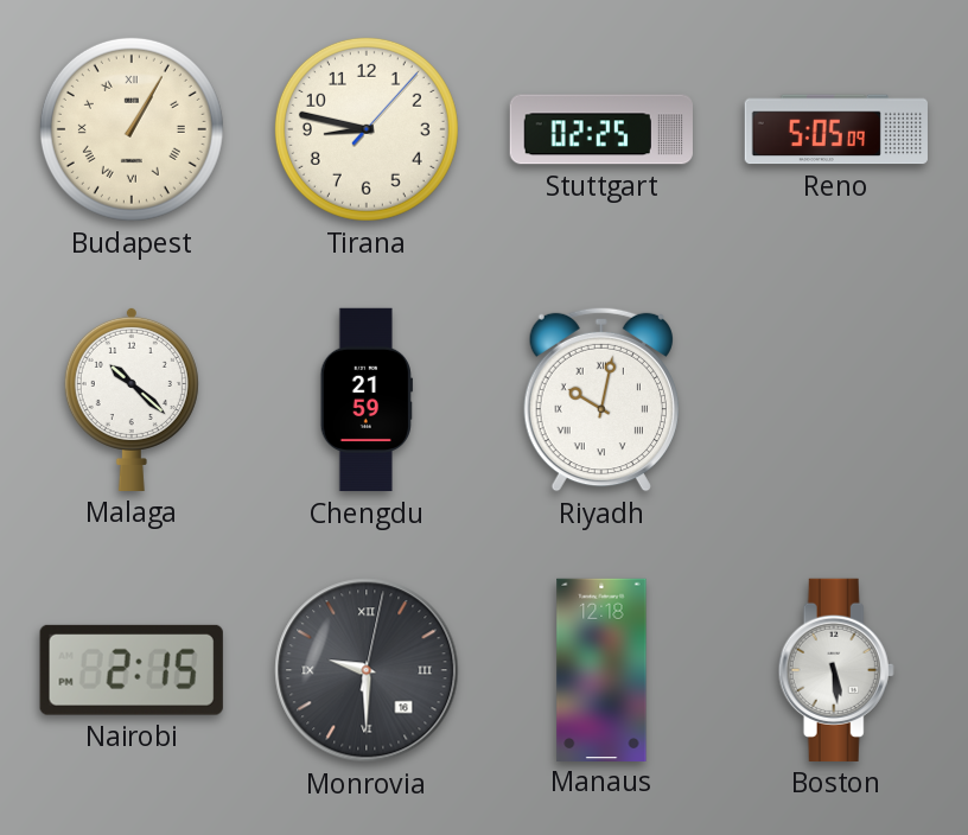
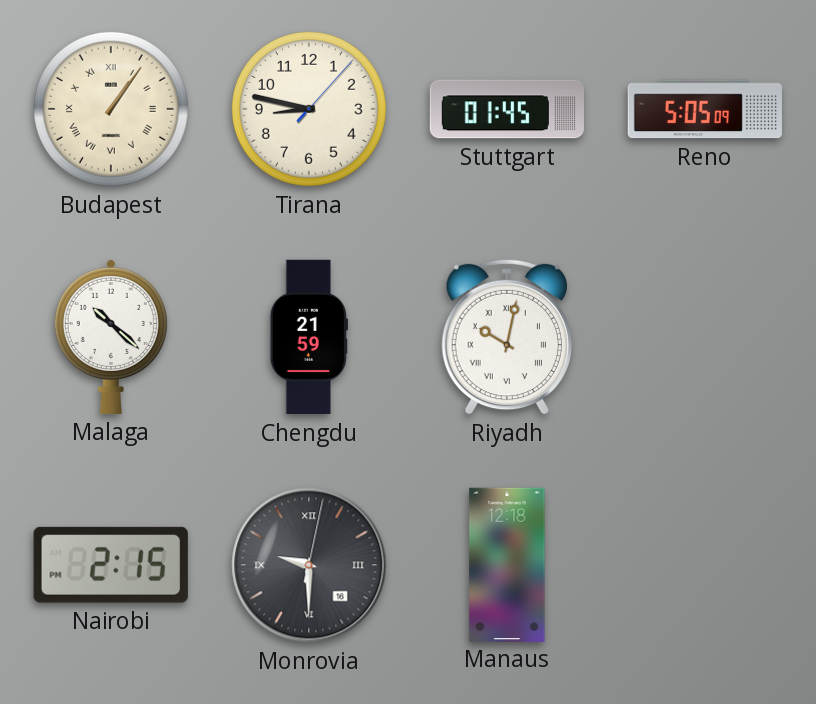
Budapest: 1:05 -> 1:06 (111, 109)
Stuttgart: 02:25 -> 01:45 (507, 109)
Boston: 5:29 -> none (836, 670)
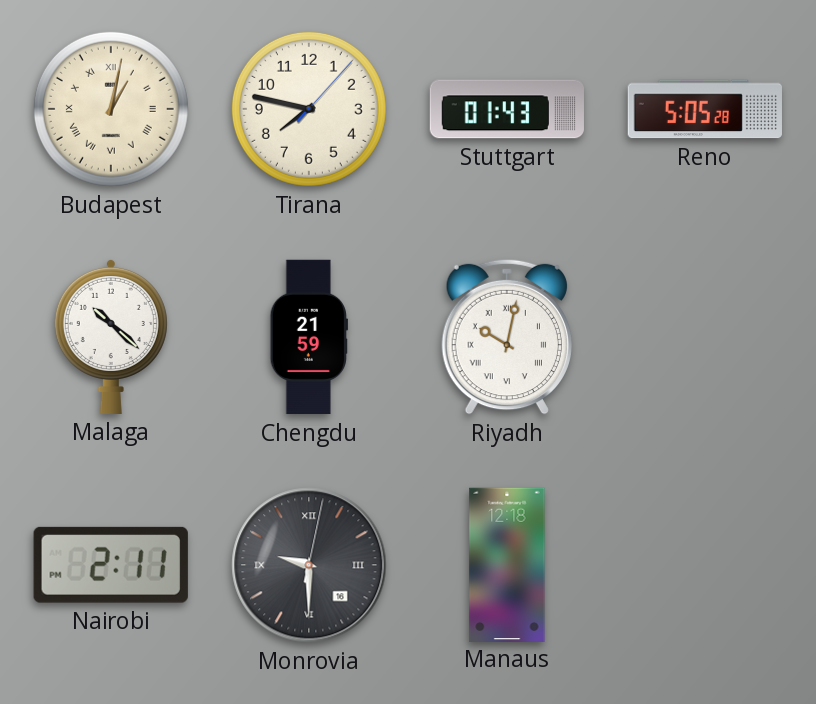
Budapest: 1:06 -> 1:02 (111, 109)
Tirana: 8:47 -> 7:47 (309, 109)
Stuttgart: 01:45 -> 01:43 (507, 109)
Reno: 5:05:09 -> 5:05:28 (705, 109)
Nairobi: 2:15 -> 2:11 (111, 565)
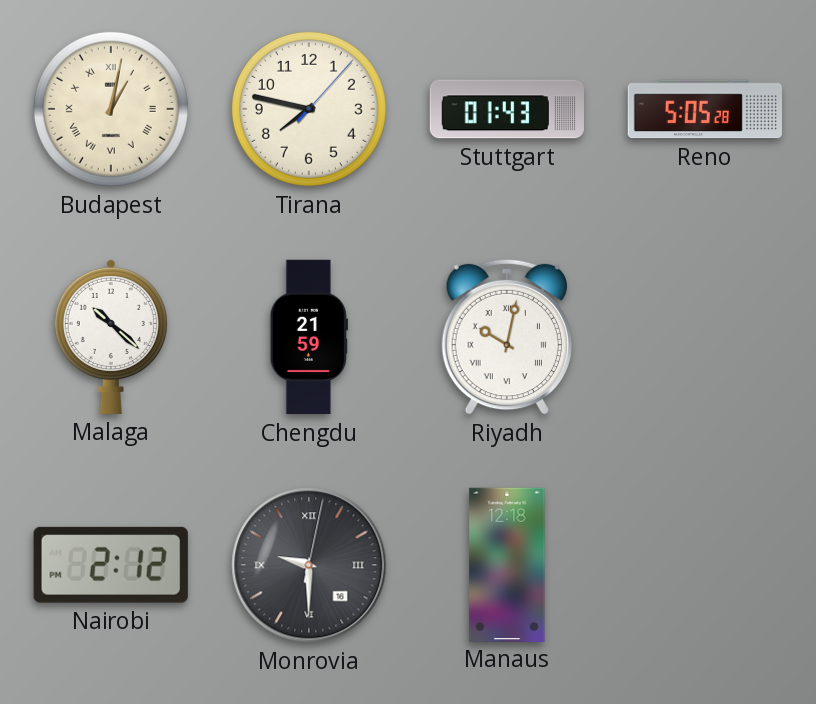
Nairobi: 2:11 -> 2:12 (111, 565)
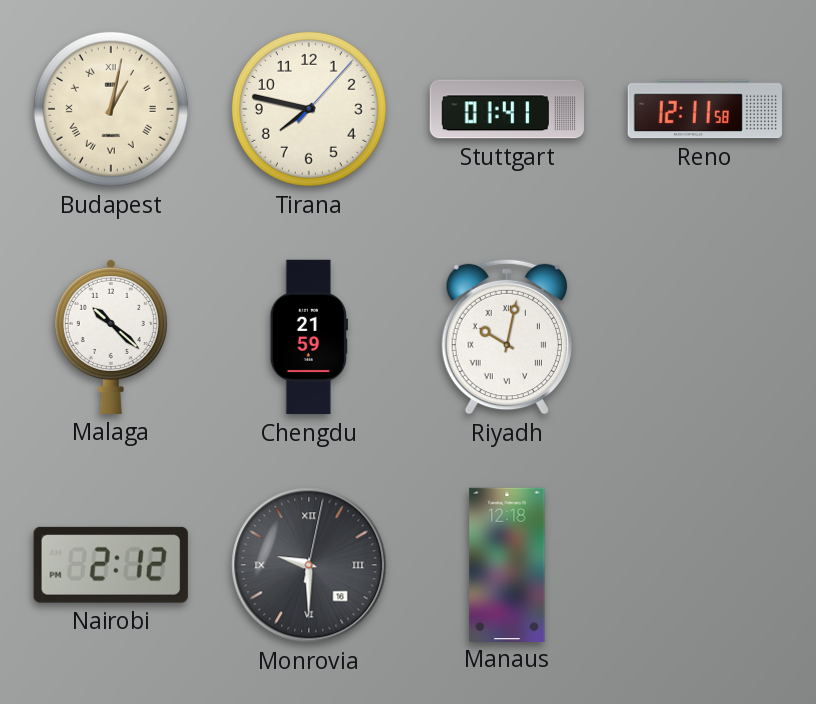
Stuttgart: 01:43 -> 01:41 (507, 109)
Reno: 5:05 -> 12:11 (705, 109)
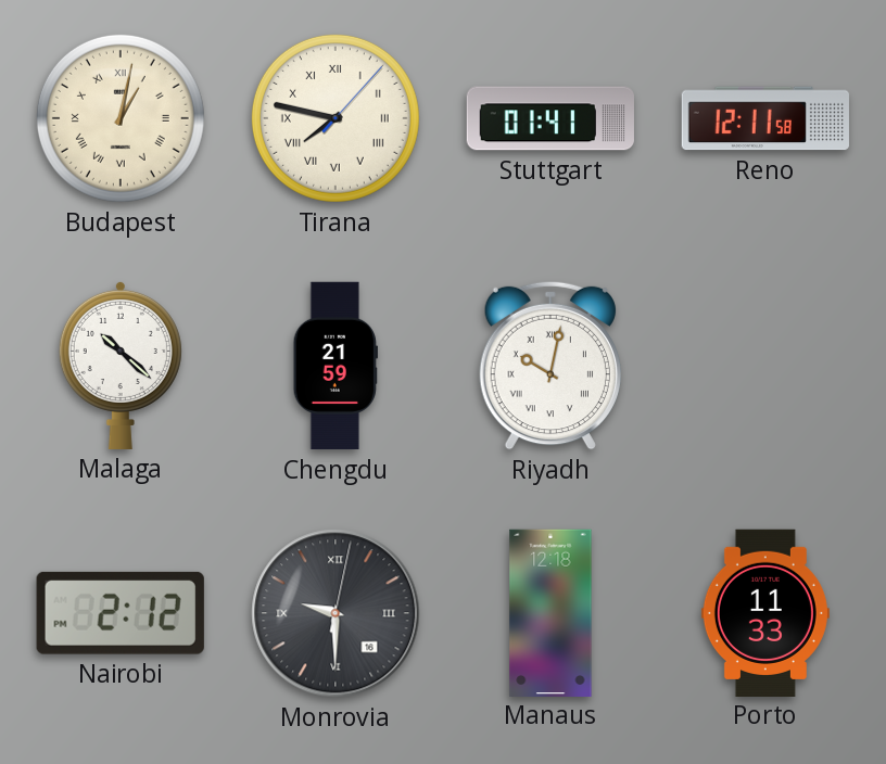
Tirana numerals: Arabic -> Roman (336, 118)
Porto: none -> 11:33 (765, 612)
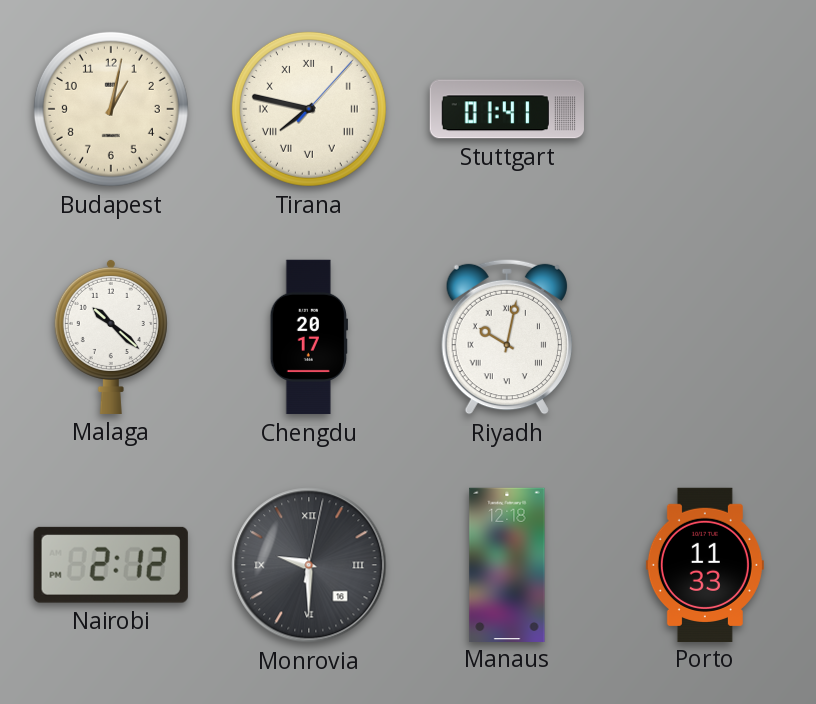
Budapest numerals: Roman -> Arabic (111, 109)
Reno: 12:11 -> none (765, 118)
Chengdu: 21:59 -> 20:17 (309, 337)
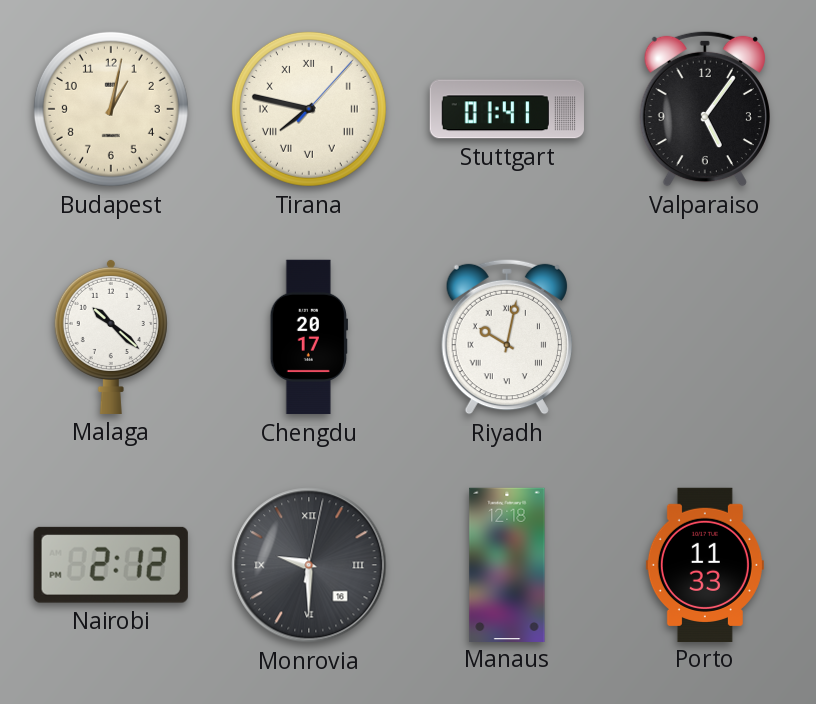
Valparaiso: none -> 5:06 (705, 109)
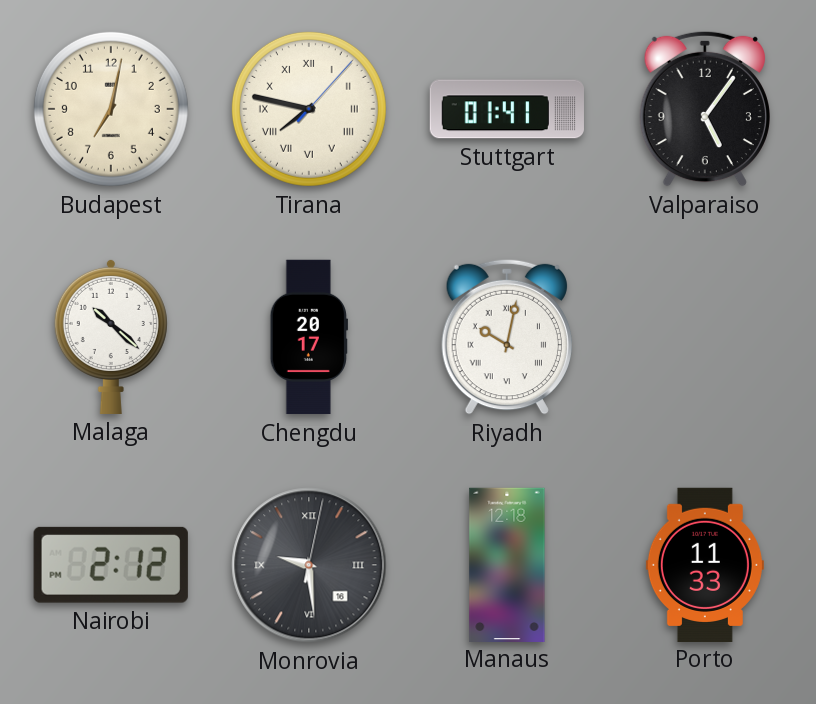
Budapest: 1:02 -> 7:02 (111, 109)
Monrovia: 9:30 -> 9:29 (309, 565)
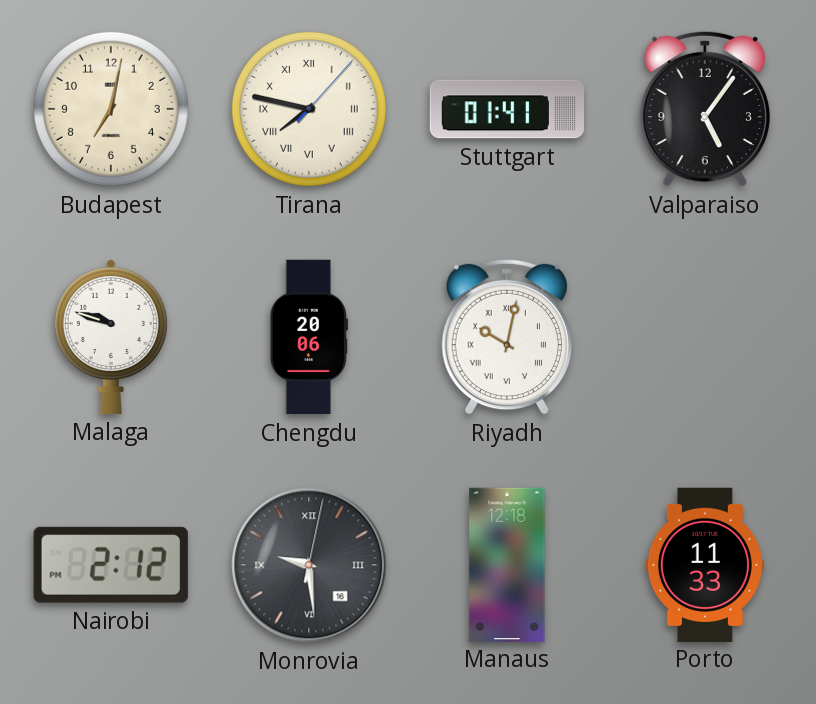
Malaga: 10:22 -> 9:48 (111, 336)
Chengdu: 20:17 -> 20:06 (309, 337)
